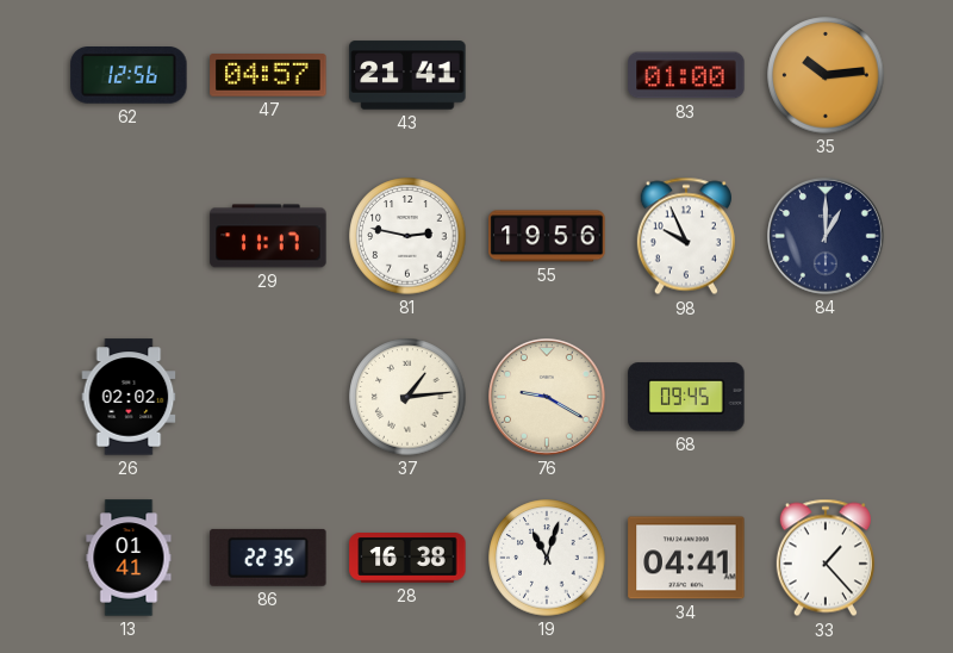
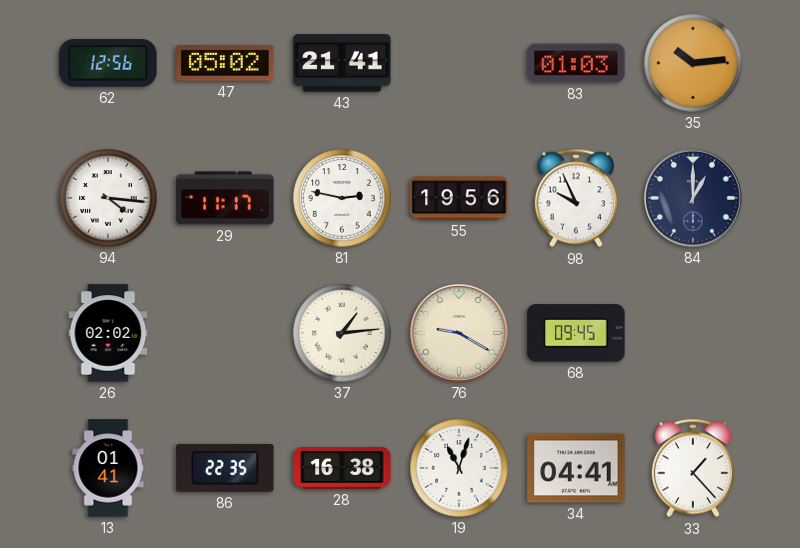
47: 04:57 -> 05:02 (225, 63)
83: 01:00 -> 01:03 (576, 63)
94: none -> 4:16 (108, 198)
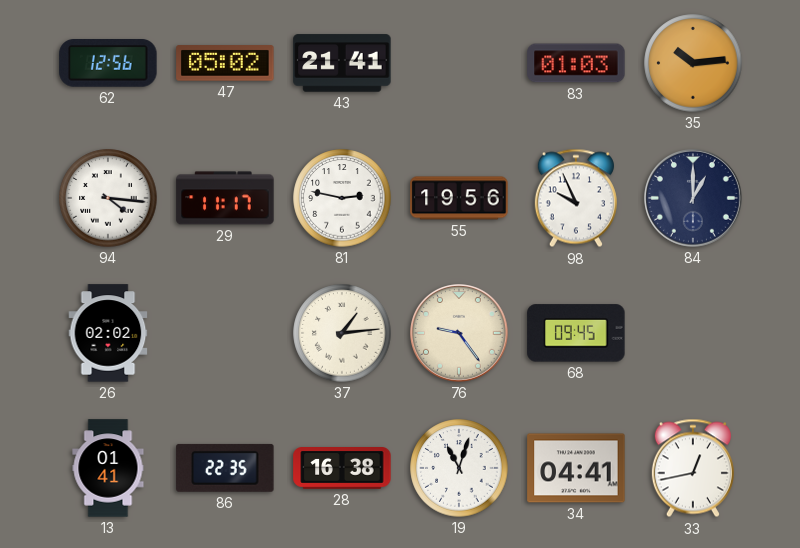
76: 9:20 -> 9:24 (460, 334)
33: 1:23 -> 12:43 (693, 468)
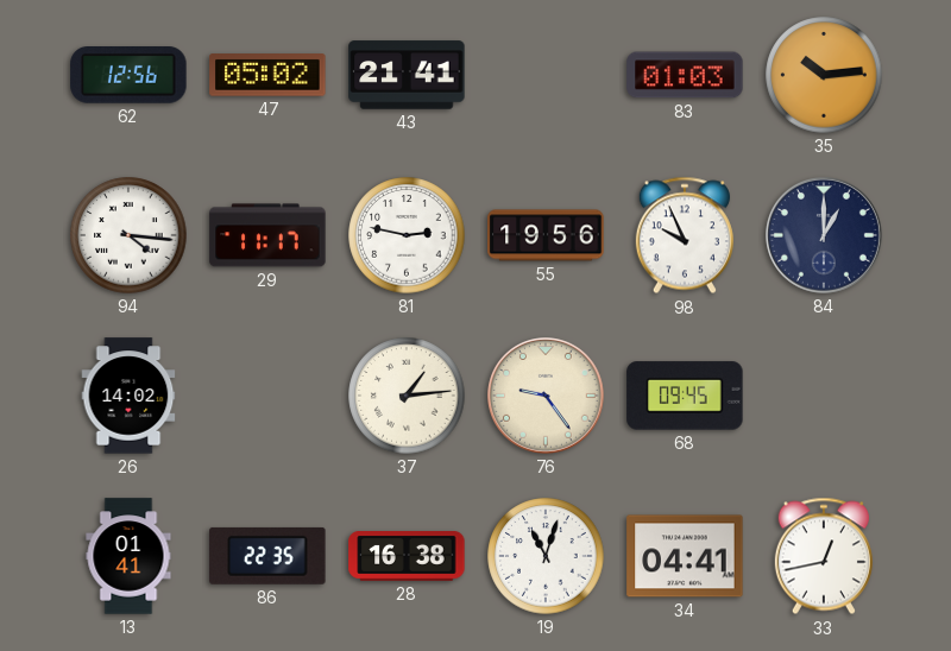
26: 02:02 -> 14:02 (128, 396)
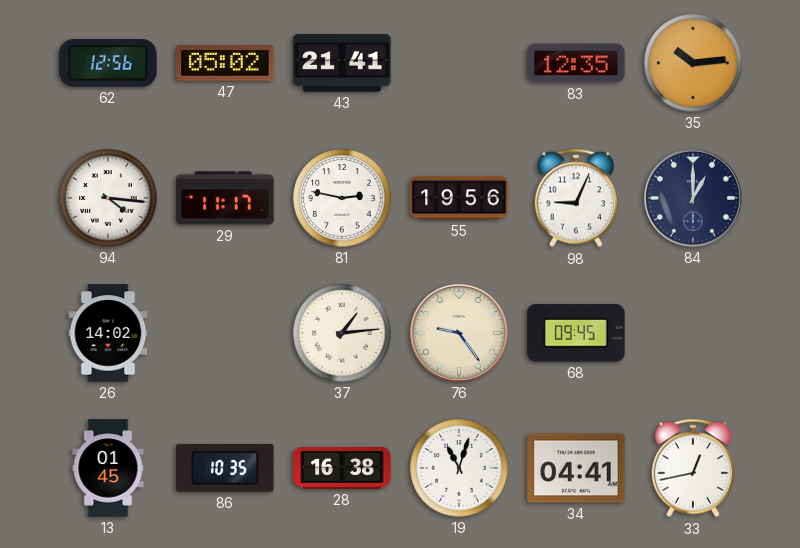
83: 01:03 -> 12:35 (576, 63)
98: 9:56 -> 9:04 (576, 198)
13: 01:41 -> 01:45 (108, 468)
86: 22:35 -> 10:35 (225, 468)
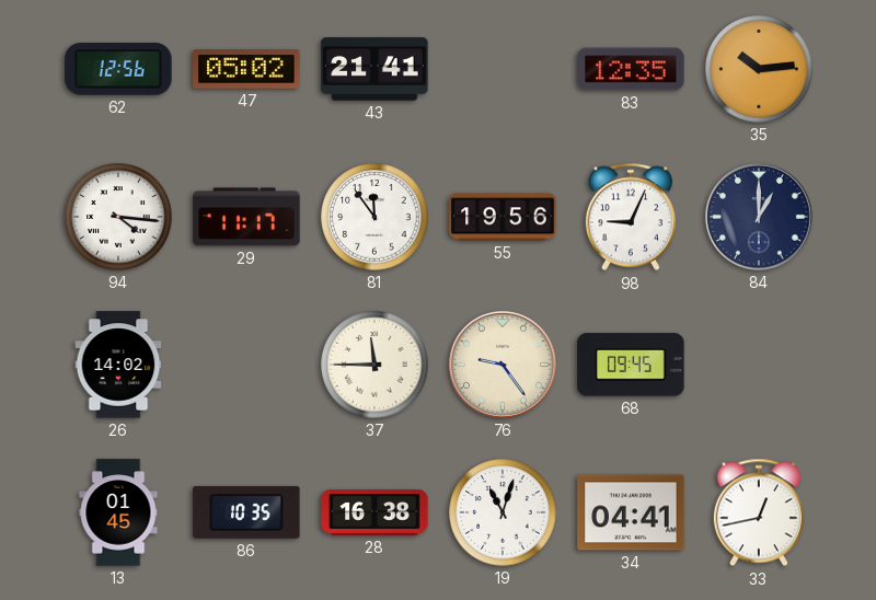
81: 2:47 -> 11:54 (374, 217)
37: 1:14 -> 11:45 (374, 365)
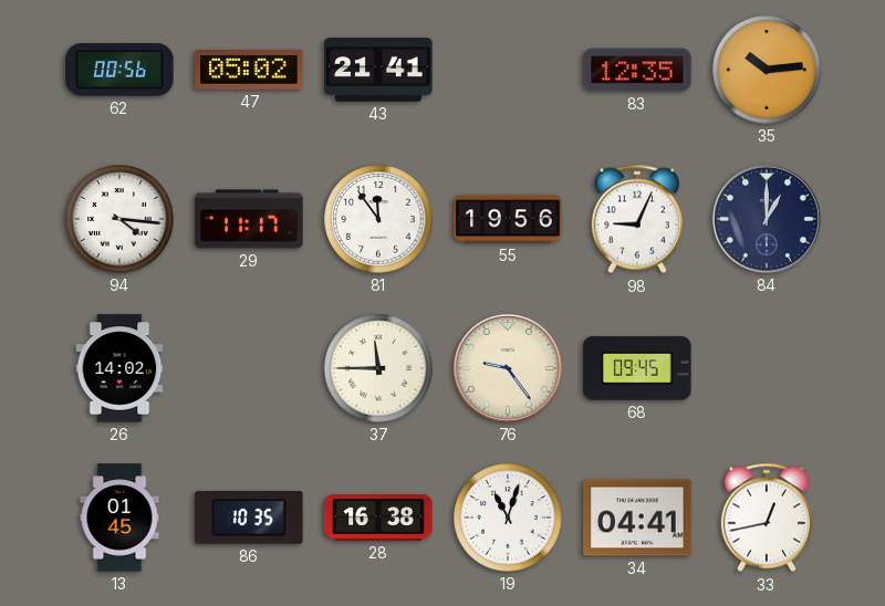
62: 12:56 -> 00:56 (119, 71)
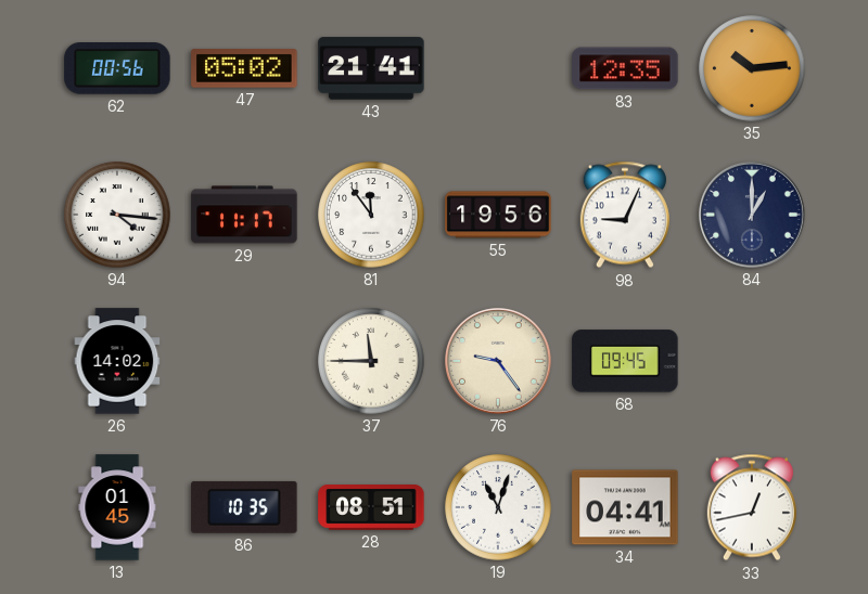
28: 16:38 -> 08:51 (371, 508)
